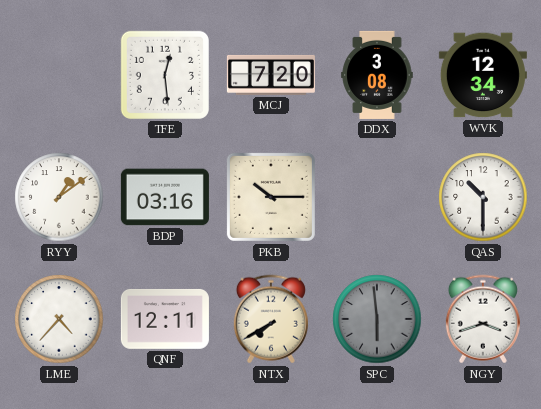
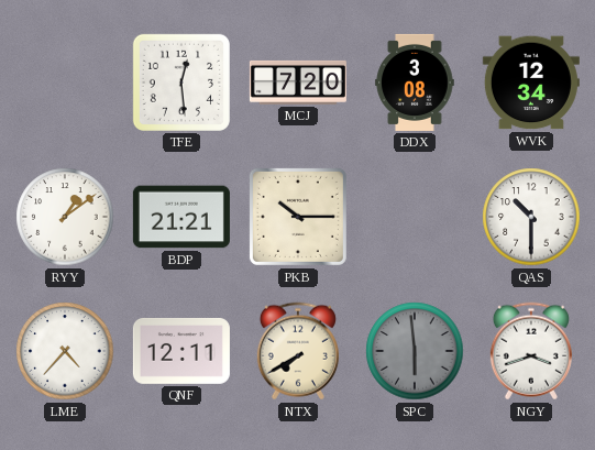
BDP: 03:16 -> 21:21 (181, 217)
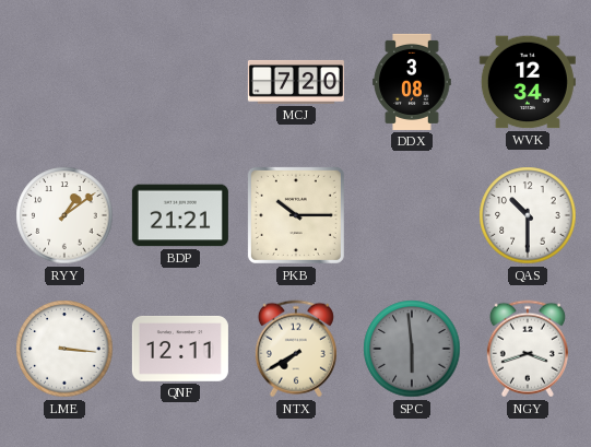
TFE: 12:29 -> none (181, 83)
LME: 4:37 -> 3:16 (64, 349)
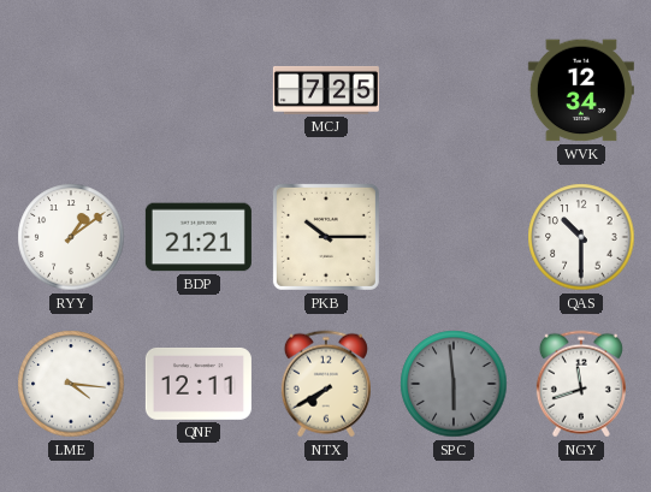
MCJ: 7:20 -> 7:25 (326, 90)
DDX: 3:08 -> none (412, 82)
LME: 3:16 -> 4:16 (71, 384)
NGY: 3:42 -> 11:42 (581, 384)
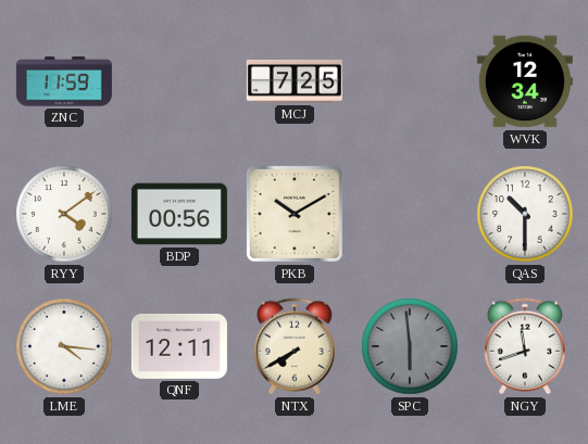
ZNC: none -> 11:59 (64, 81)
RYY: 1:09 -> 4:09 (64, 214)
BDP: 21:21 -> 00:56 (179, 214)
PKB: 10:15 -> 10:10 (295, 214)
